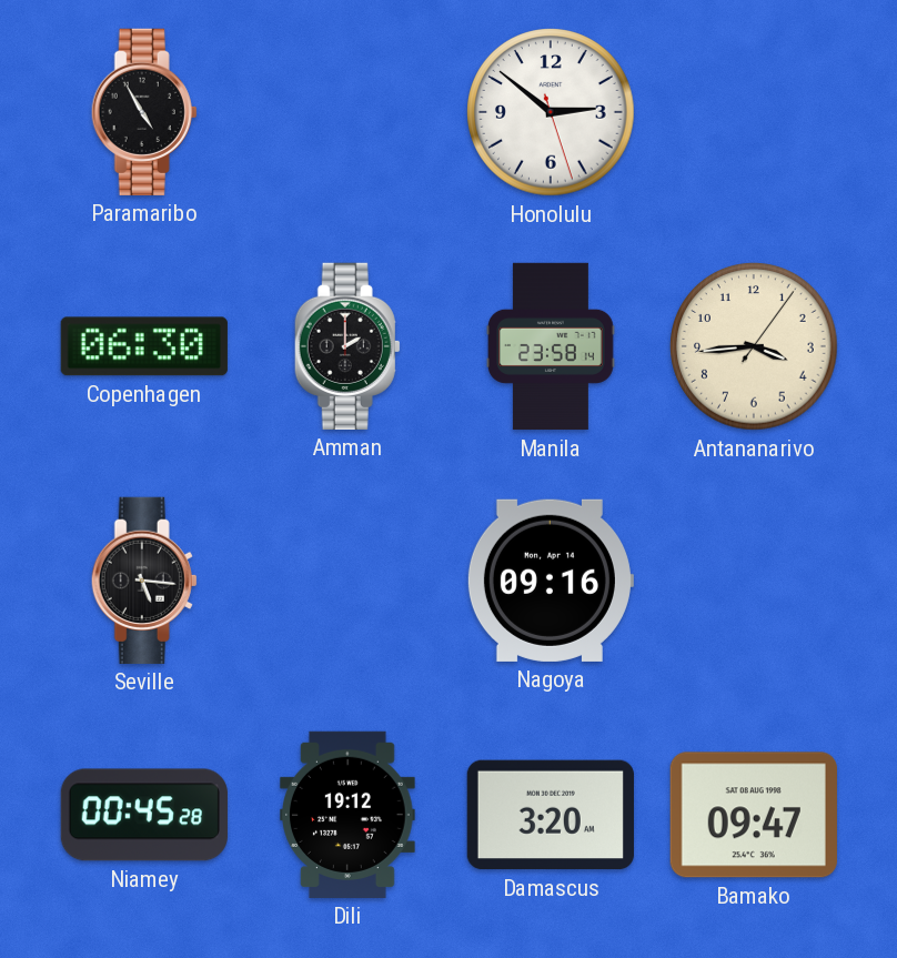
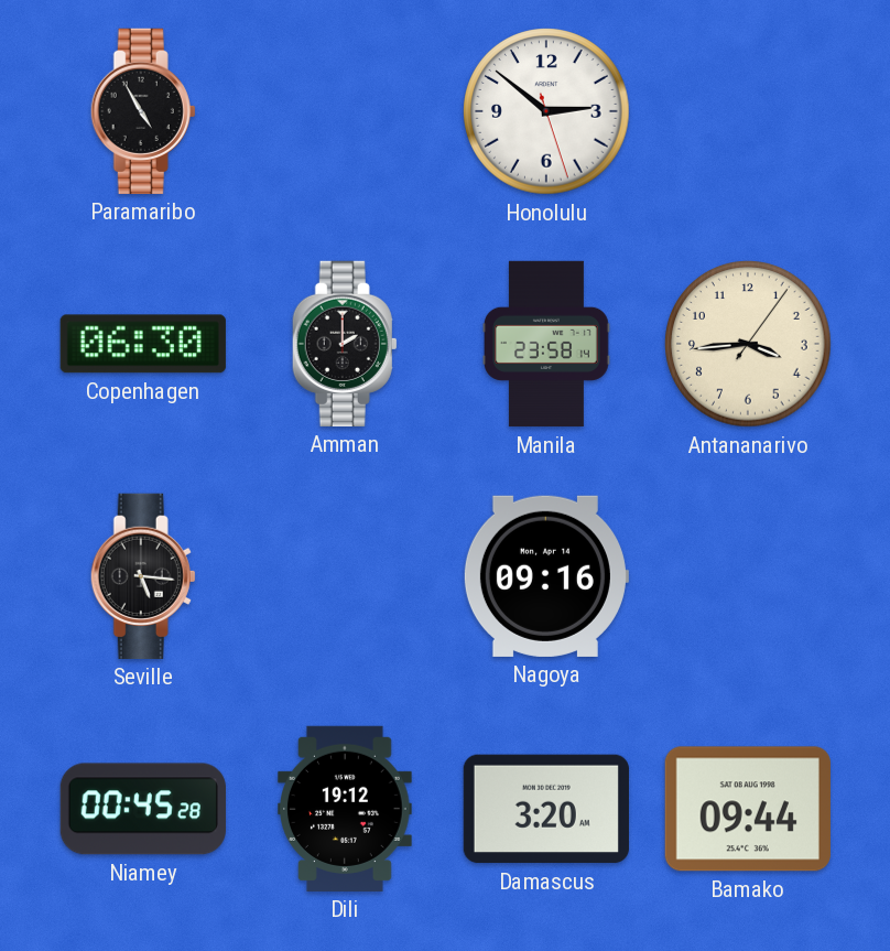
Bamako: 09:47 -> 09:44 (748, 809)
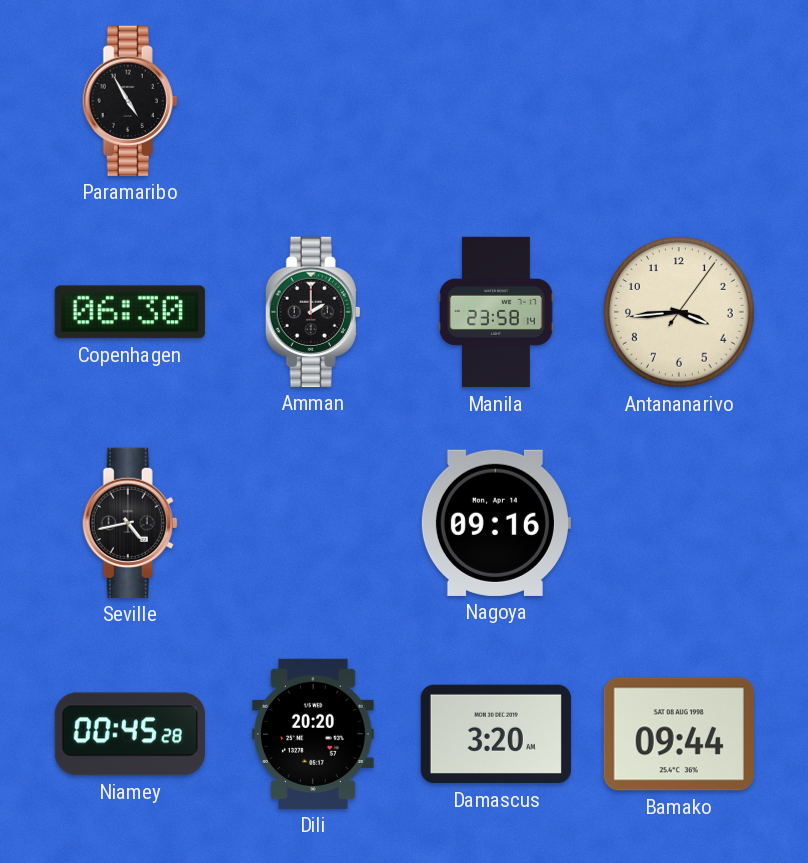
Honolulu: 2:51 -> none (546, 111)
Seville: 5:16 -> 4:43 (130, 523)
Dili: 19:12 -> 20:20 (314, 734)
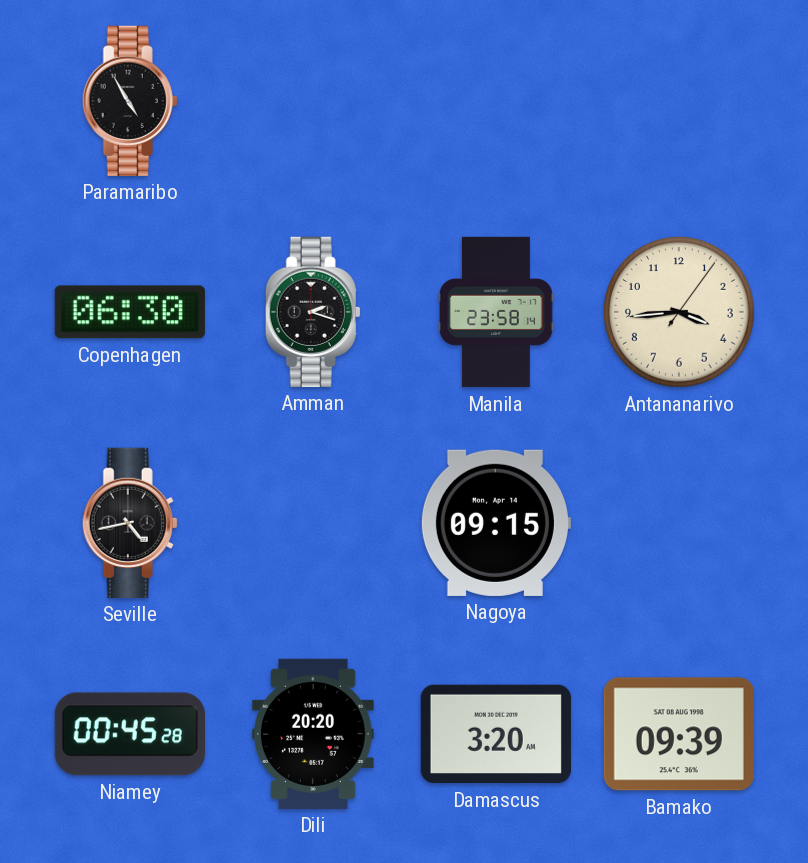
Amman: 2:00 -> 2:18 (313, 312)
Nagoya: 09:16 -> 09:15 (495, 523)
Bamako: 09:44 -> 09:39 (679, 734)
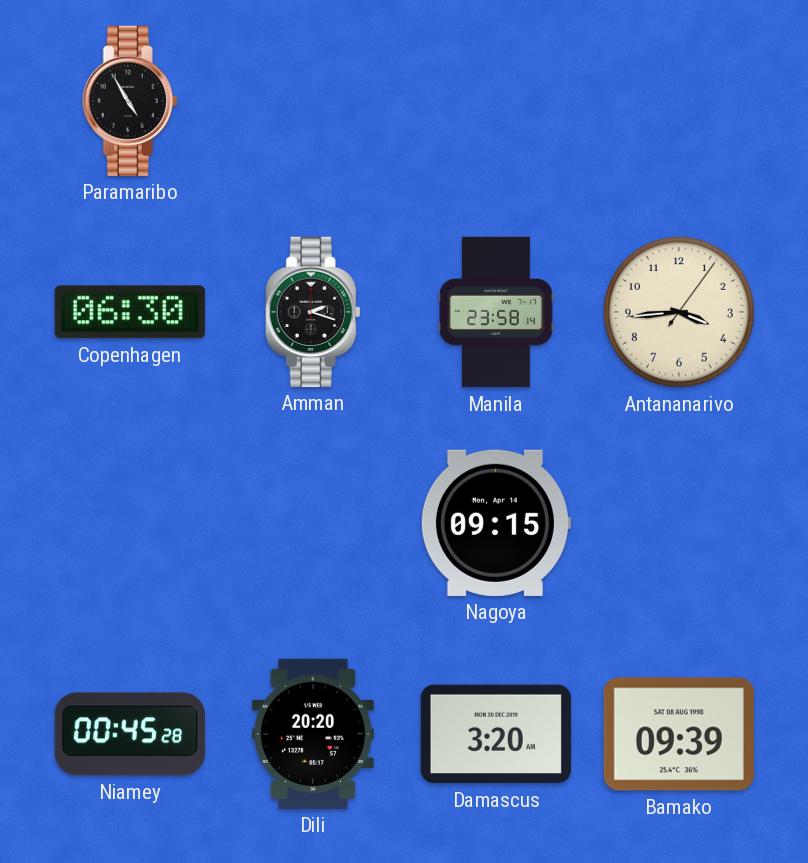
Seville: 4:43 -> none (130, 523)
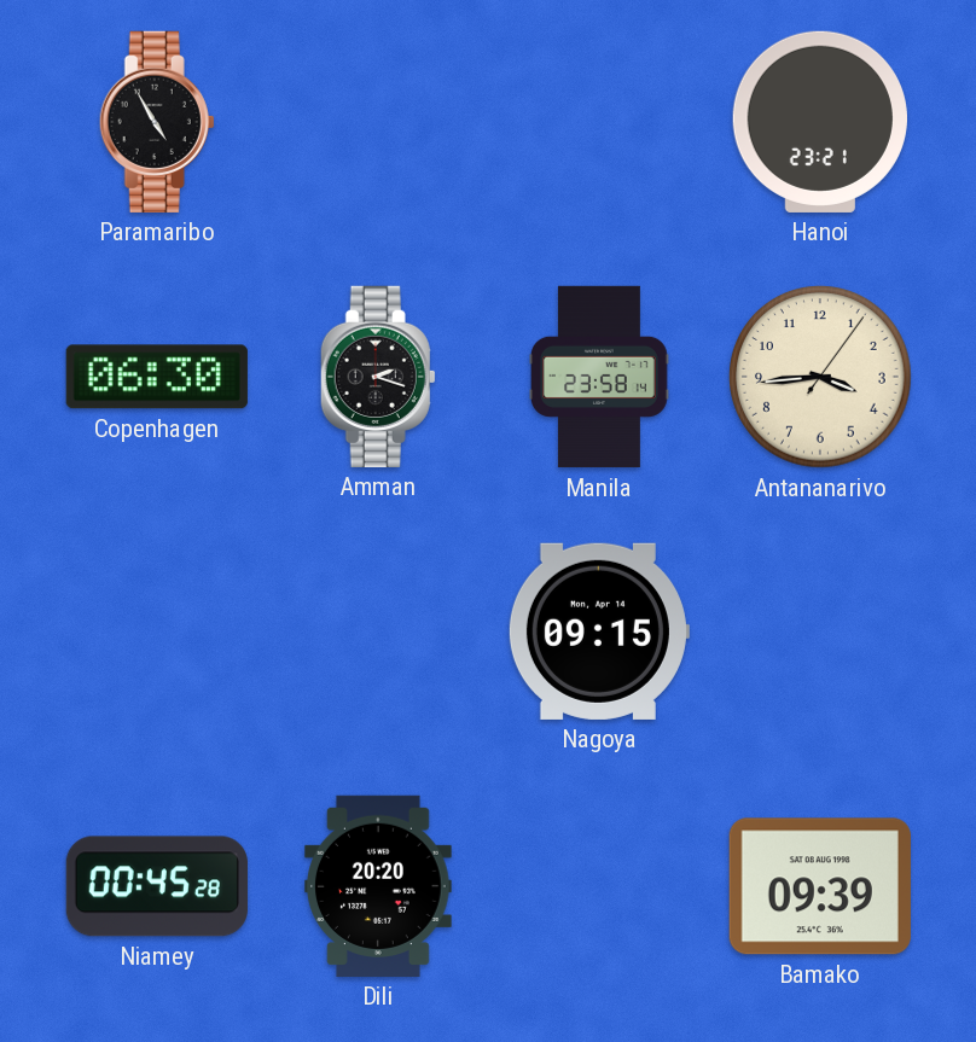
Hanoi: none -> 23:21 (820, 122)
Damascus: 3:20 -> none (496, 734)
